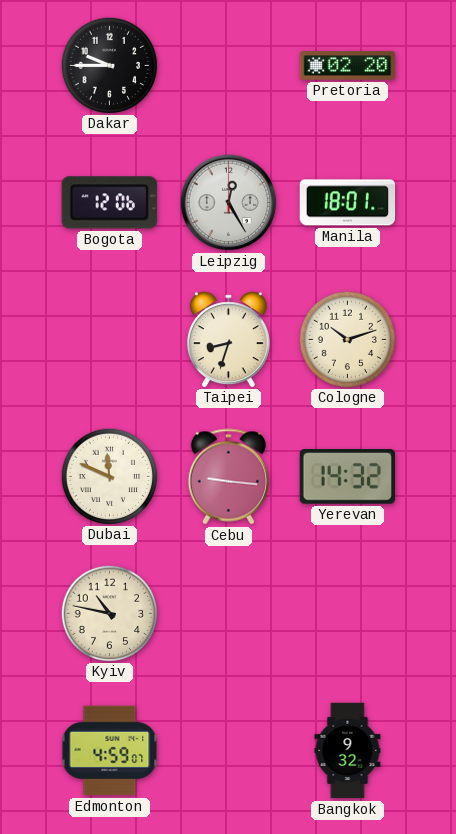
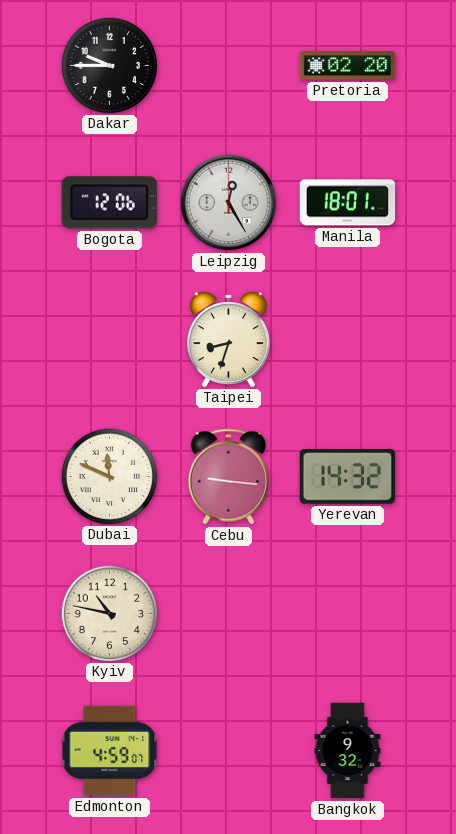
Cologne: 10:12 -> none (347, 339)
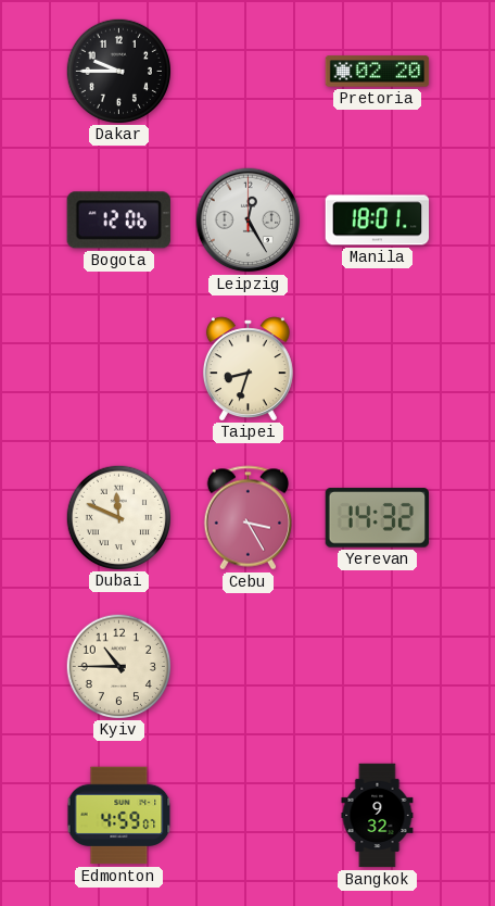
Cebu: 9:16 -> 3:25 (247, 518)
Kyiv: 10:47 -> 10:45 (118, 666)
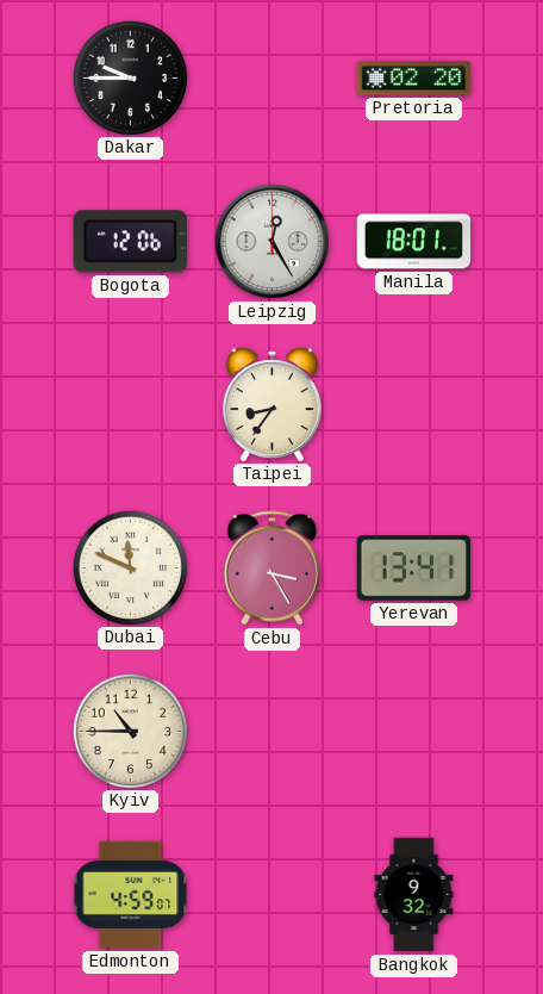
Taipei: 8:33 -> 8:36 (271, 404)
Yerevan: 14:32 -> 13:41 (413, 569)
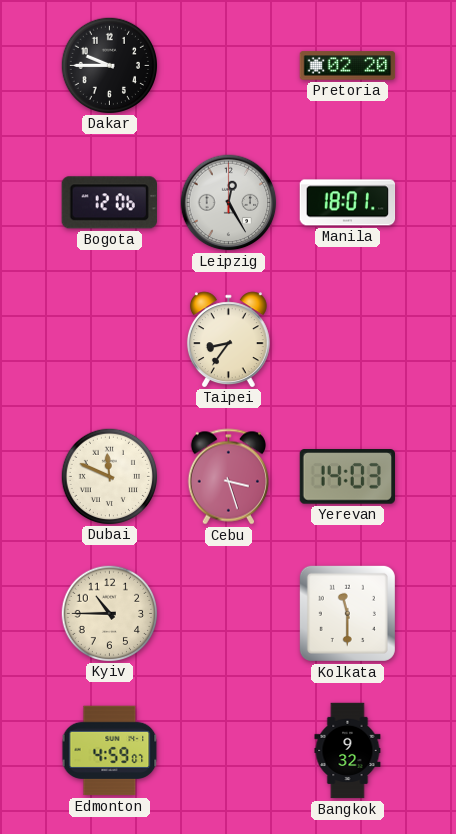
Cebu: 3:25 -> 3:27 (228, 477)
Yerevan: 13:41 -> 14:03 (347, 477)
Kolkata: none -> 11:30 (347, 613)
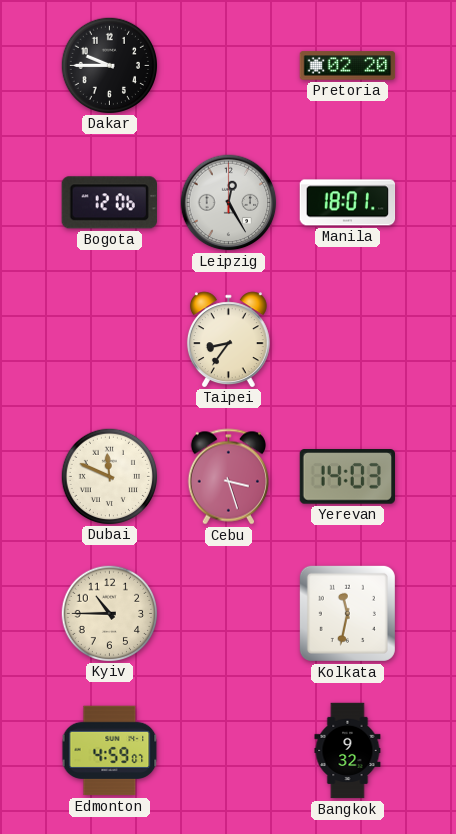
Kolkata: 11:30 -> 11:32 (347, 613)
